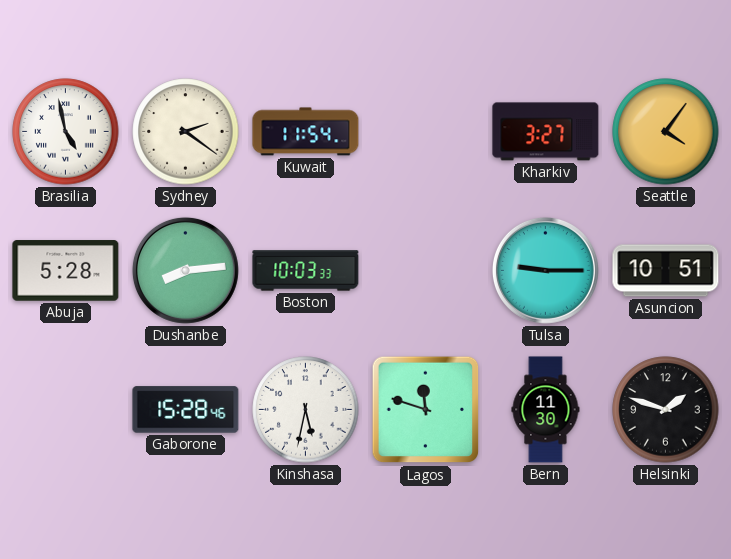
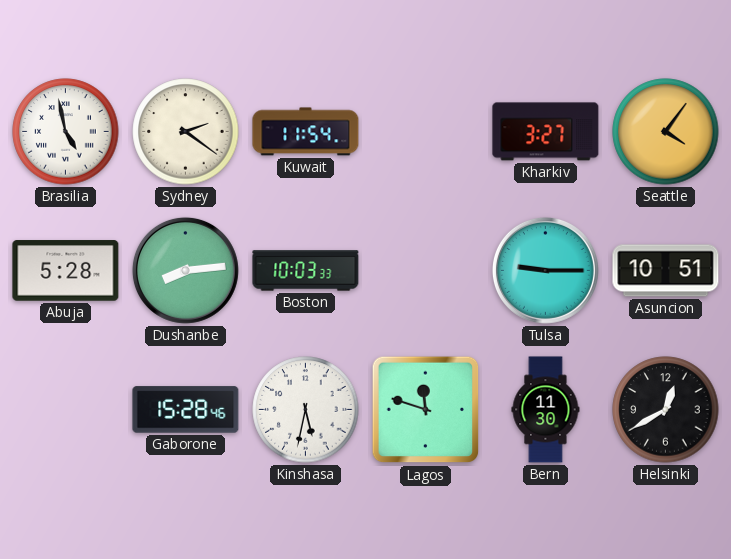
Helsinki: 1:48 -> 12:40 (666, 410)
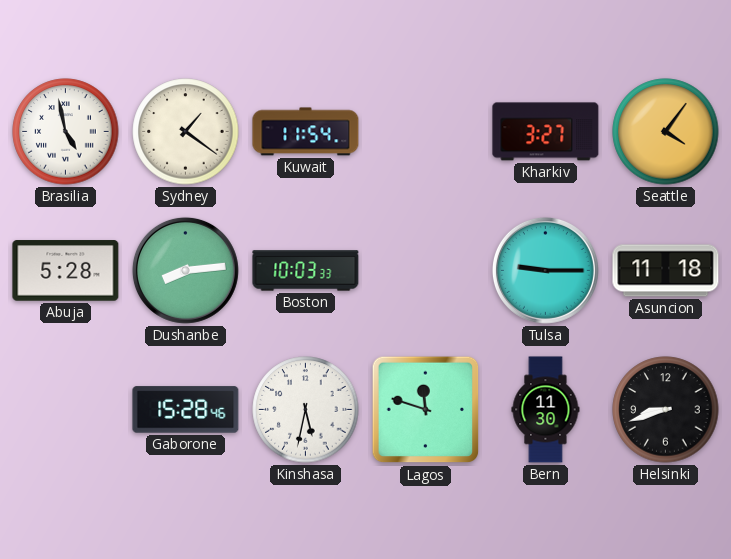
Sydney: 2:21 -> 1:21 (186, 132)
Asuncion: 10:51 -> 11:18 (666, 271)
Helsinki: 12:40 -> 8:42 (666, 410)
